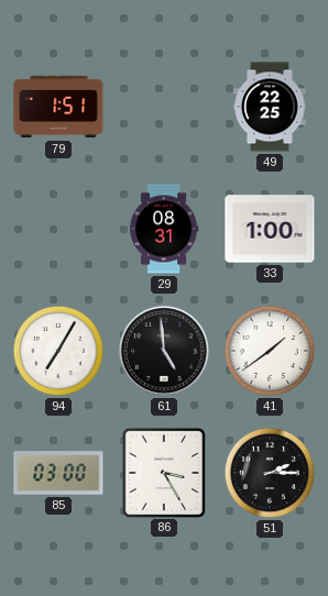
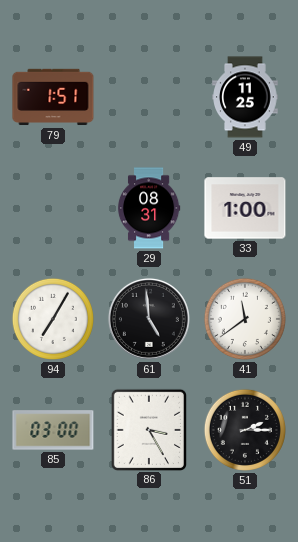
49: 22:25 -> 11:25 (245, 97)
41: 1:39 -> 11:39 (245, 319)
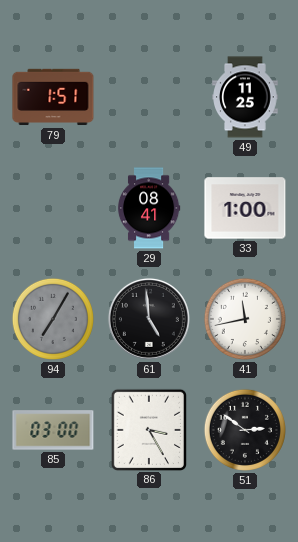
29: 08:31 -> 08:41 (149, 208)
94 dial: white -> grey (53, 319)
41: 11:39 -> 11:43 (245, 319)
51: 2:15 -> 2:51 (245, 430)
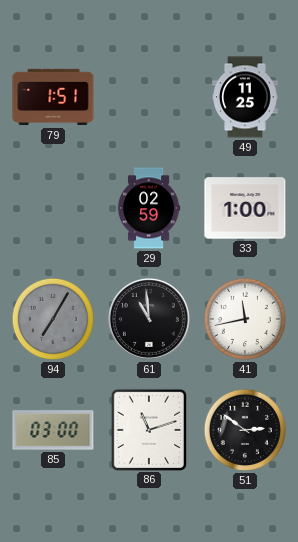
29: 08:41 -> 02:59 (149, 208)
61: 4:59 -> 10:59 (149, 319)
86: 3:25 -> 11:12 (148, 429)
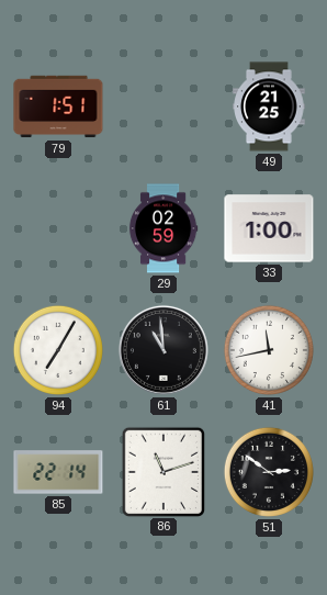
49: 11:25 -> 21:25 (269, 106)
94 dial: grey -> white (58, 350)
85: 03:00 -> 22:14 (58, 472)
